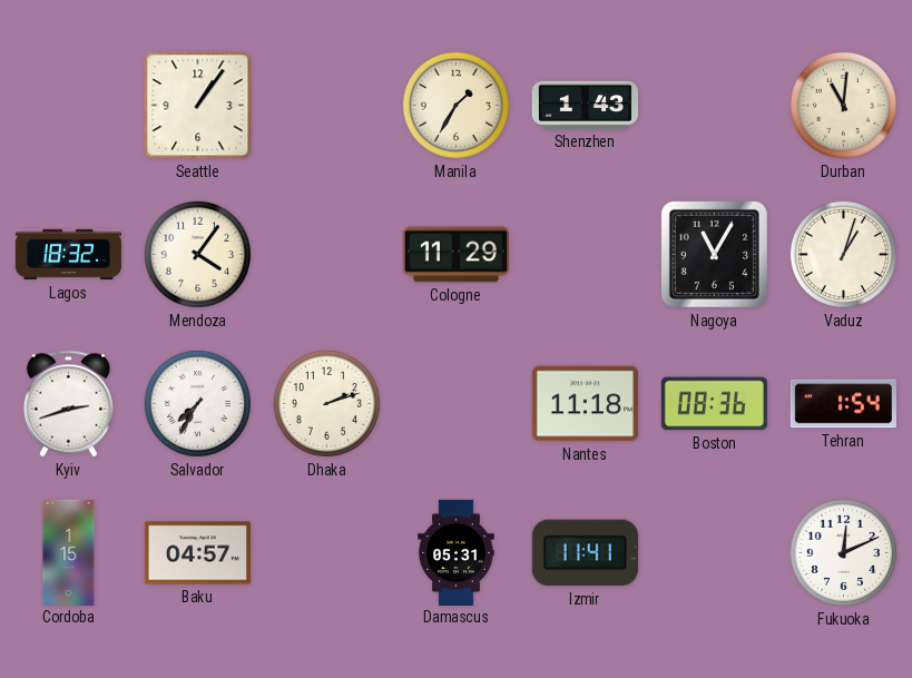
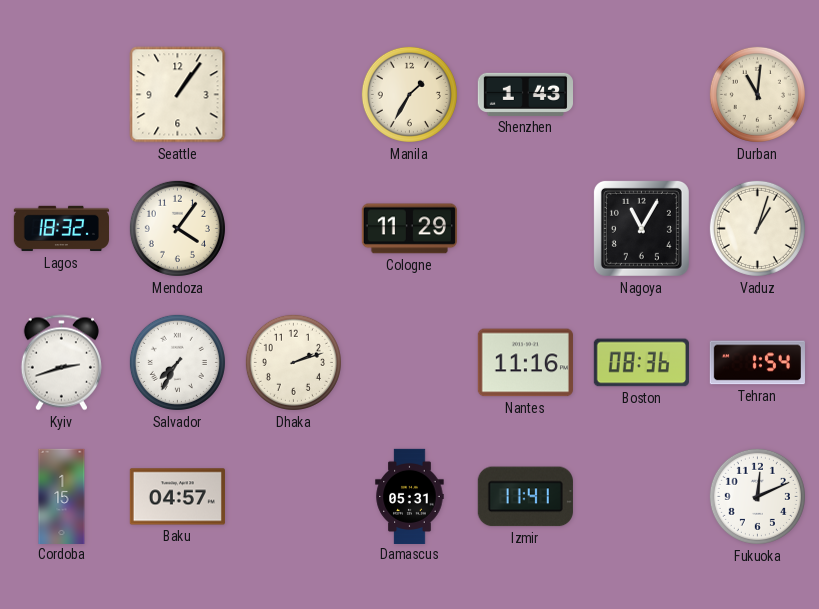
Nantes: 11:18 -> 11:16 (525, 363)
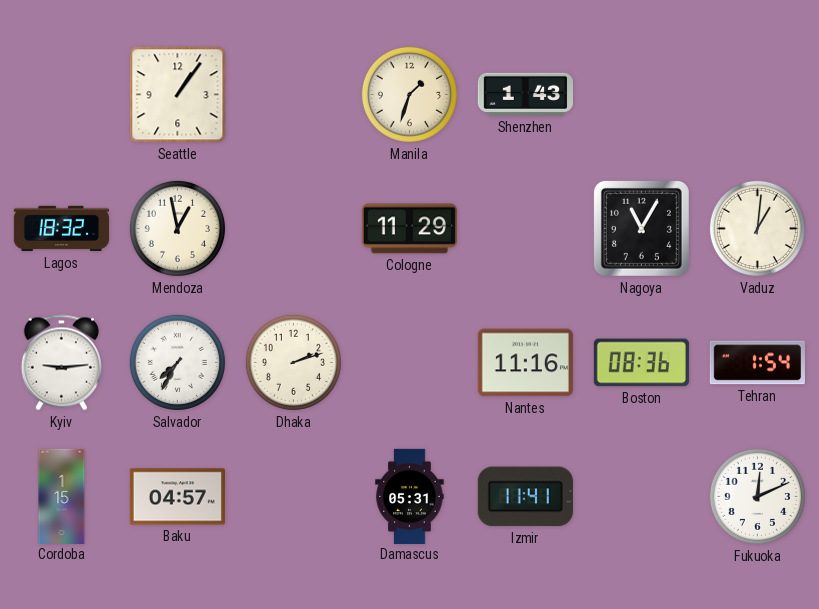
Manila: 1:35 -> 1:33 (409, 94)
Durban: 11:01 -> none (757, 94)
Mendoza: 4:06 -> 12:58 (177, 228)
Vaduz: 1:03 -> 1:01 (757, 228)
Kyiv: 2:42 -> 9:14 (61, 363)
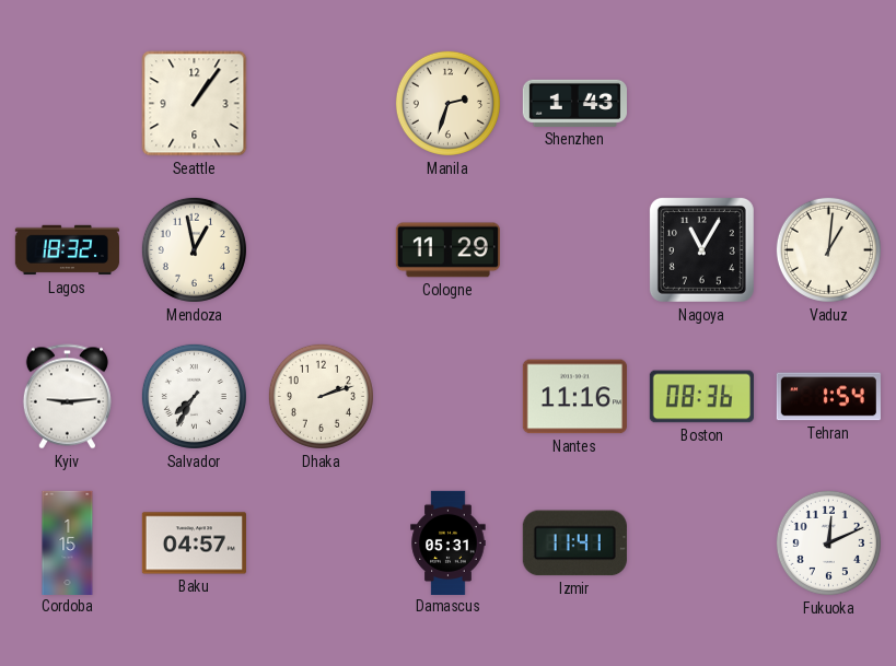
Manila: 1:33 -> 2:33 (447, 103)
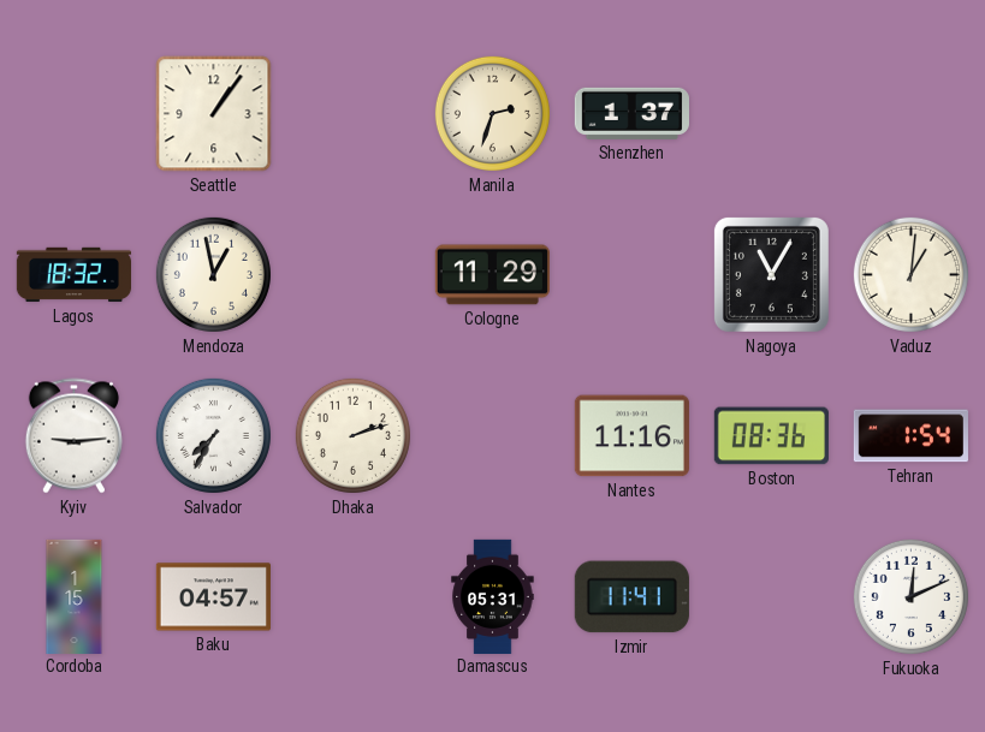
Shenzhen: 1:43 -> 1:37 (631, 113)
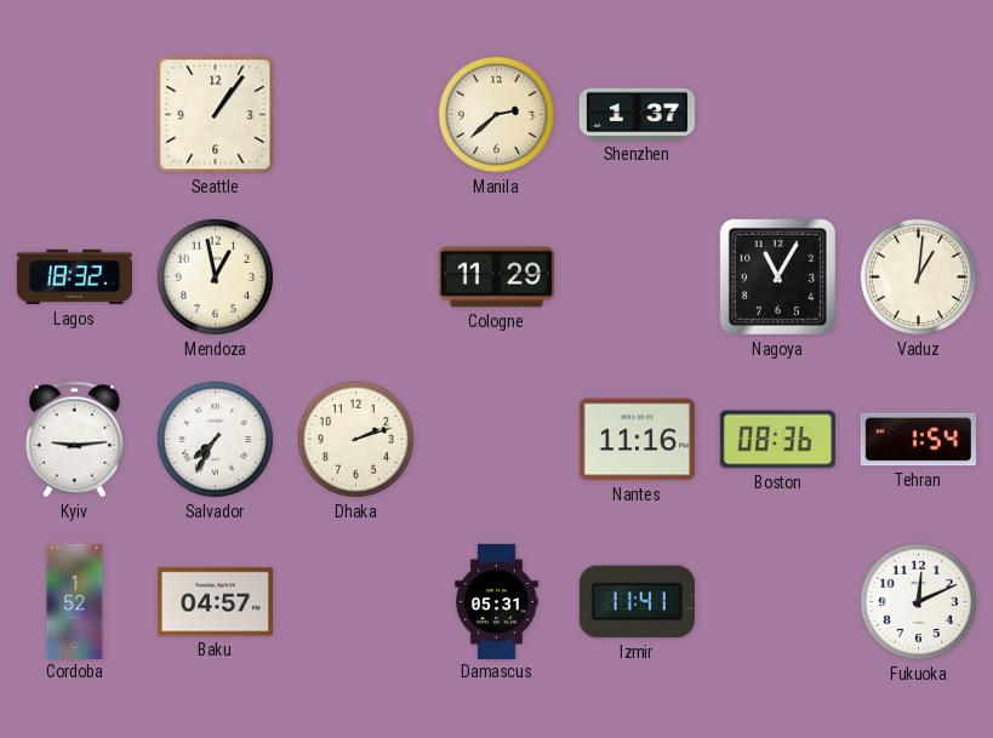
Manila: 2:33 -> 2:38 (496, 114)
Cordoba: 1:15 -> 1:52 (75, 601)
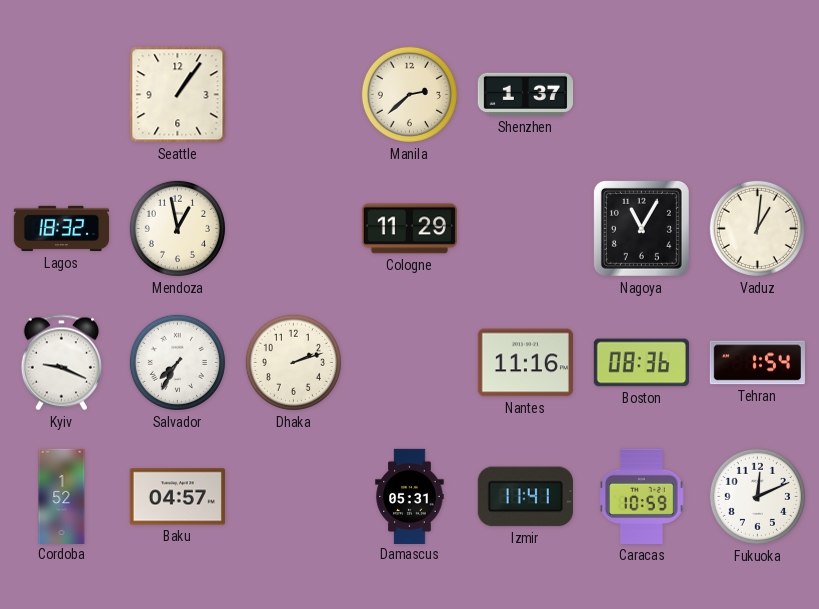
Kyiv: 9:14 -> 9:19 (61, 363)
Caracas: none -> 10:59 (642, 496)
